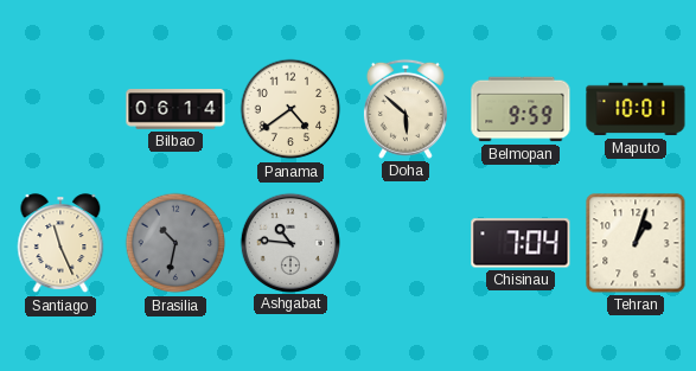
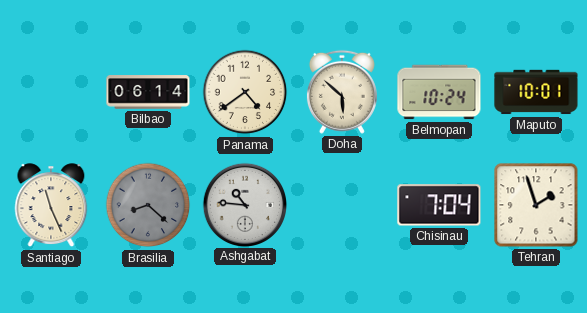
Belmopan: 9:59 -> 10:24 (439, 92)
Brasilia: 10:32 -> 8:22 (148, 205)
Tehran: 1:03 -> 1:57 (536, 205)
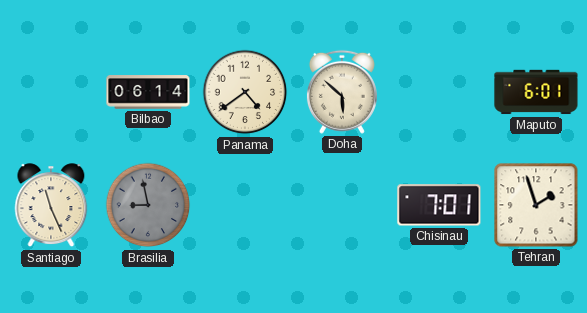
Belmopan: 10:24 -> none (439, 92)
Maputo: 10:01 -> 6:01 (536, 92)
Brasilia: 8:22 -> 8:58 (148, 205)
Ashgabat: 10:46 -> none (244, 204)
Chisinau: 7:04 -> 7:01 (439, 205)
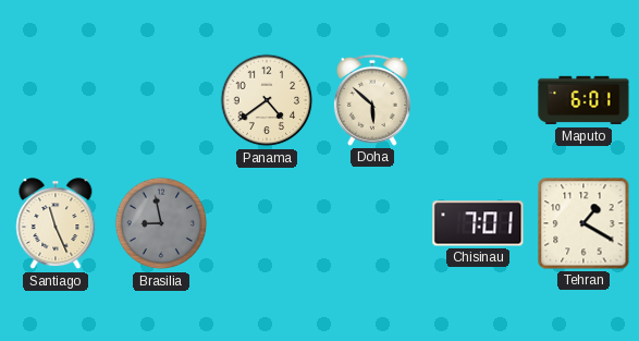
Bilbao: 06:14 -> none (148, 92)
Tehran: 1:57 -> 1:20 (583, 223)
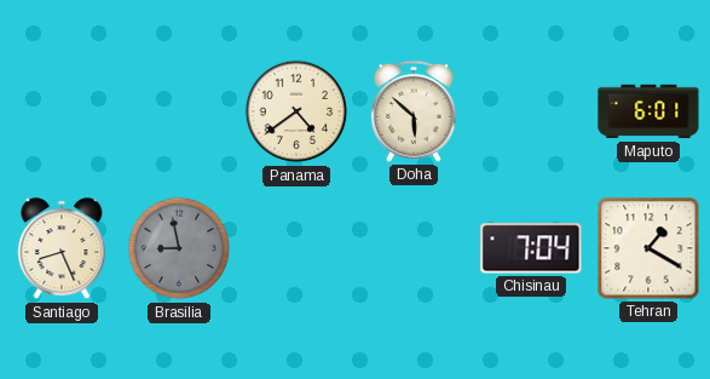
Santiago: 11:26 -> 8:26 (62, 249)
Chisinau: 7:01 -> 7:04 (531, 248)
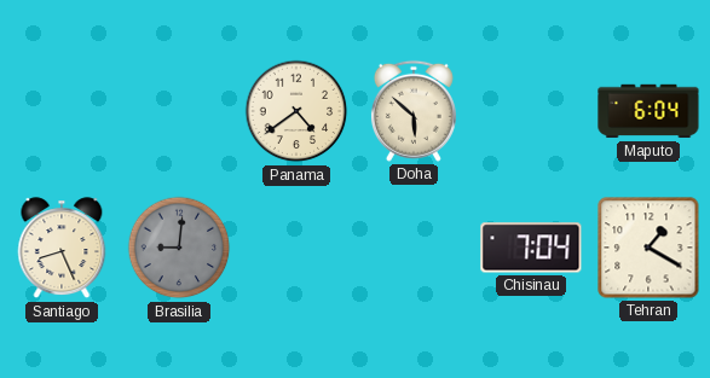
Maputo: 6:01 -> 6:04 (648, 111)
Brasilia: 8:58 -> 9:01 (179, 248)
